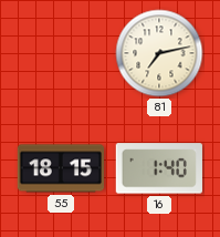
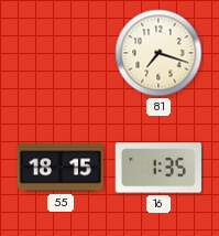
81: 7:13 -> 7:18 (158, 53)
16: 1:40 -> 1:35 (158, 168)
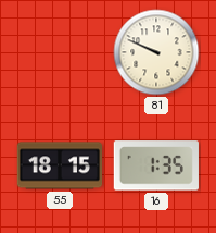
81: 7:18 -> 9:49 (156, 52)
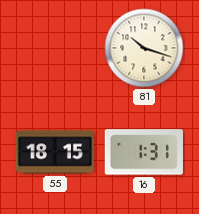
81: 9:49 -> 10:18 (144, 48)
16: 1:35 -> 1:31 (144, 152)
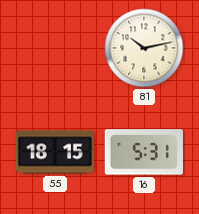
81: 10:18 -> 10:13 (144, 48)
16: 1:31 -> 5:31 (144, 152)
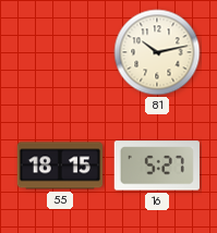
16: 5:31 -> 5:27 (157, 165)
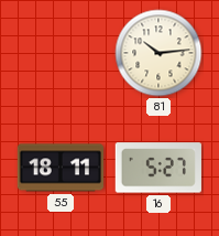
81: 10:13 -> 10:14 (158, 53)
55: 18:15 -> 18:11 (59, 168)
